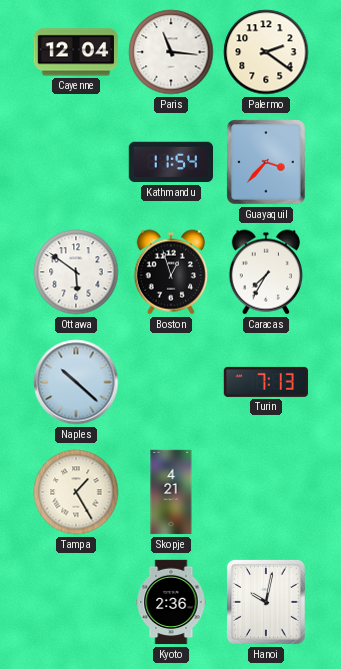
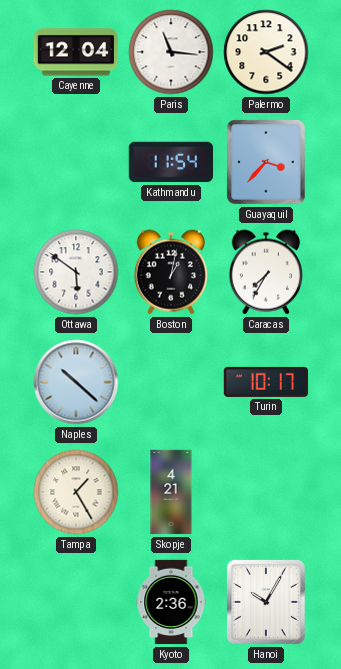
Boston: 12:57 -> 1:02 (170, 272)
Turin: 7:13 -> 10:17 (266, 382)
Hanoi: 10:02 -> 10:05 (267, 603)
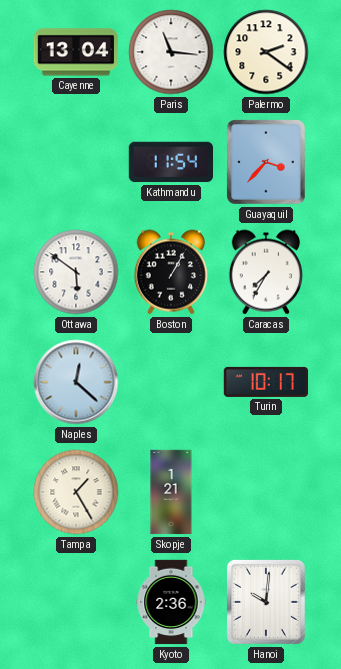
Cayenne: 12:04 -> 13:04 (76, 52)
Boston: 1:02 -> 1:05 (170, 272)
Naples: 10:22 -> 12:22 (76, 382)
Skopje: 4:21 -> 1:21 (171, 492)
Hanoi: 10:05 -> 10:01 (267, 603)
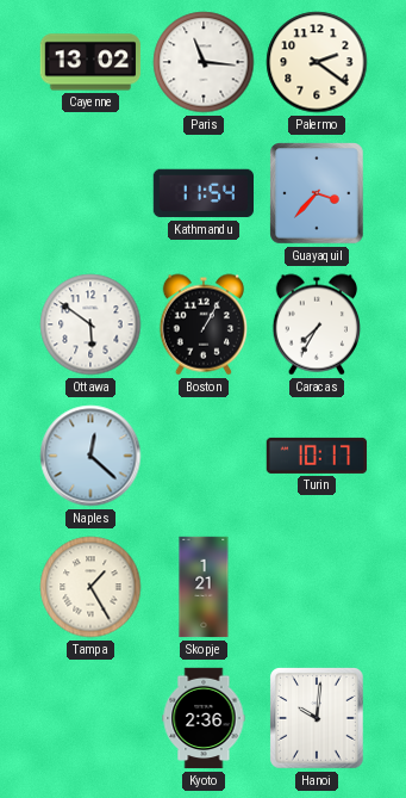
Cayenne: 13:04 -> 13:02 (90, 62)
